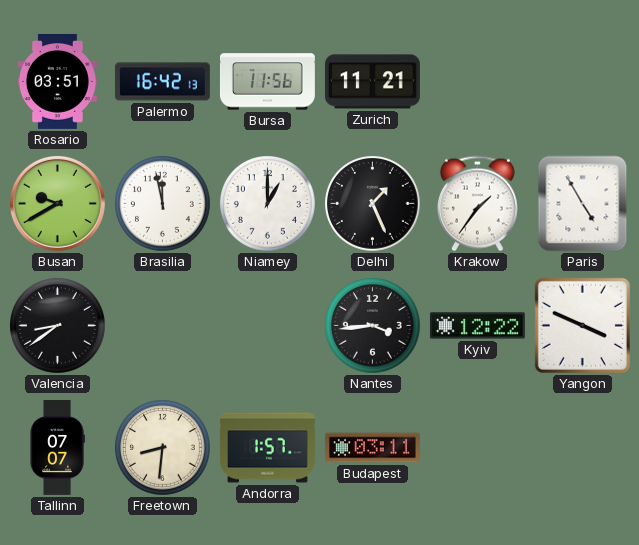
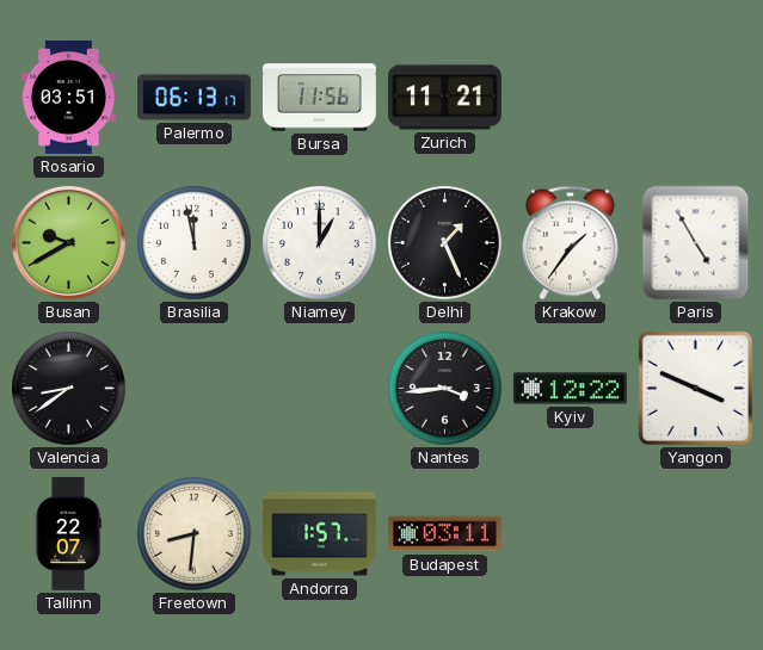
Palermo: 16:42 -> 06:13 (193, 98)
Tallinn: 07:07 -> 22:07 (68, 533)
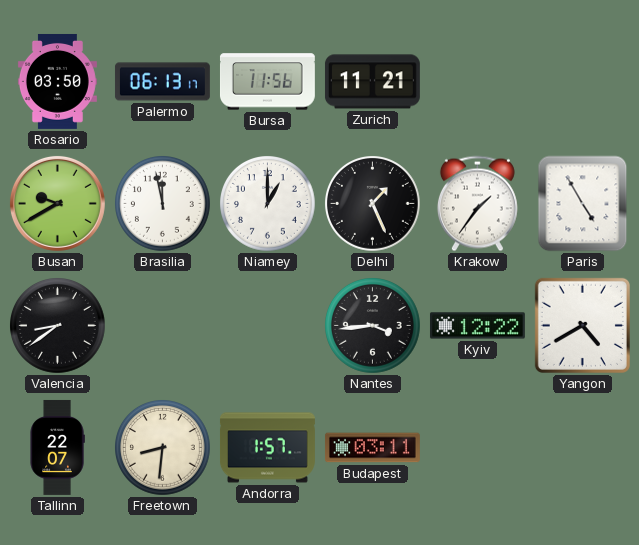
Rosario: 03:51 -> 03:50 (57, 81)
Yangon: 3:49 -> 4:40 (582, 325)
